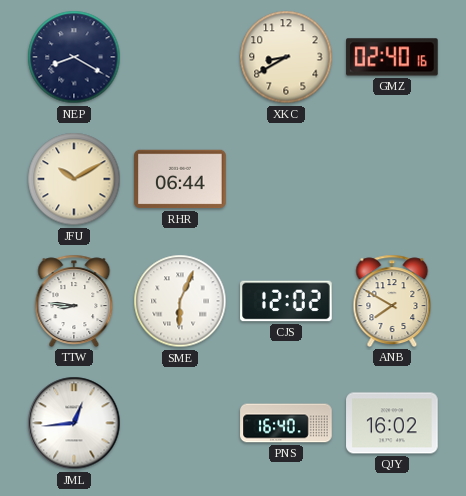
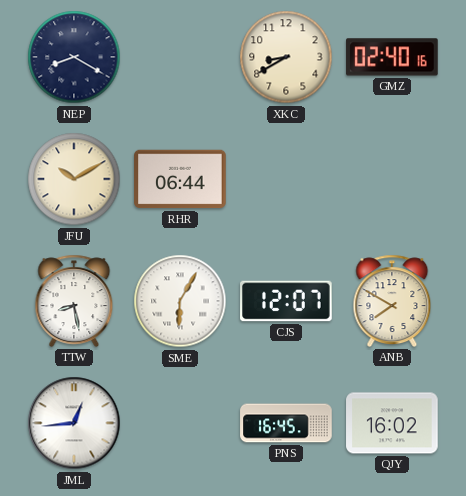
TTW: 8:46 -> 8:28 (74, 301)
SME: 6:04 -> 6:05 (180, 301)
CJS: 12:02 -> 12:07 (286, 301)
PNS: 16:40 -> 16:45 (286, 423)
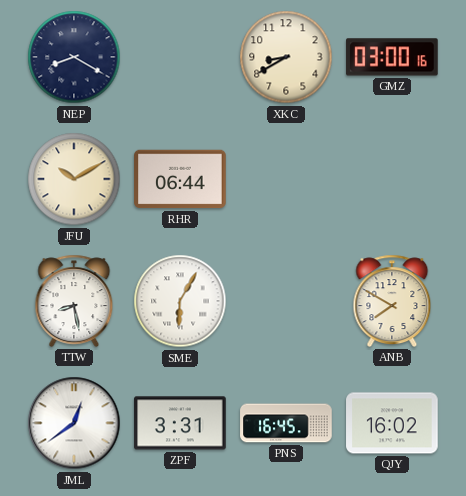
GMZ: 02:40 -> 03:00 (392, 57)
CJS: 12:07 -> none (286, 301)
JML: 12:44 -> 12:39 (74, 423)
ZPF: none -> 3:31 (180, 423)
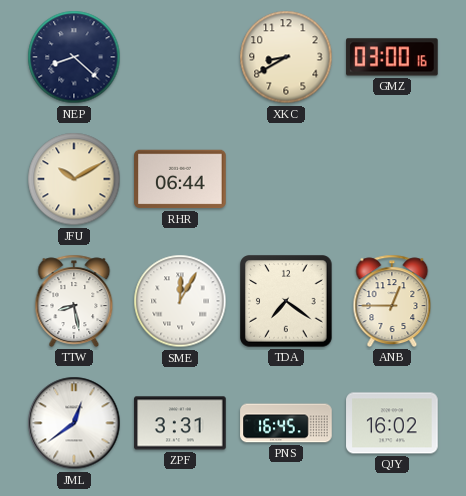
NEP: 8:20 -> 8:22 (74, 57)
SME: 6:05 -> 12:05 (180, 301)
TDA: none -> 7:21 (286, 301)
ANB: 7:50 -> 12:45 (392, 301)
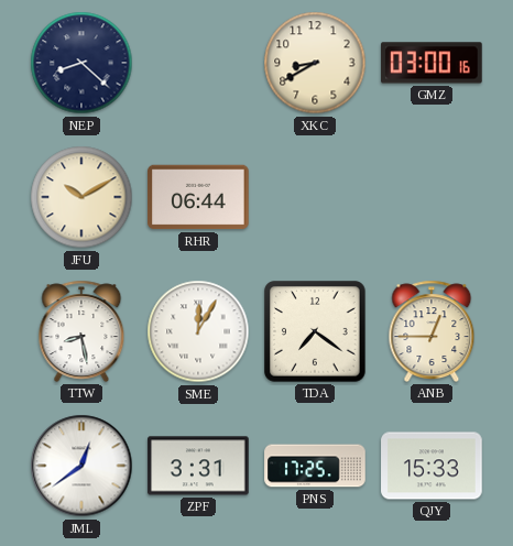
PNS: 16:45 -> 17:25 (315, 466)
QJY: 16:02 -> 15:33 (432, 466)
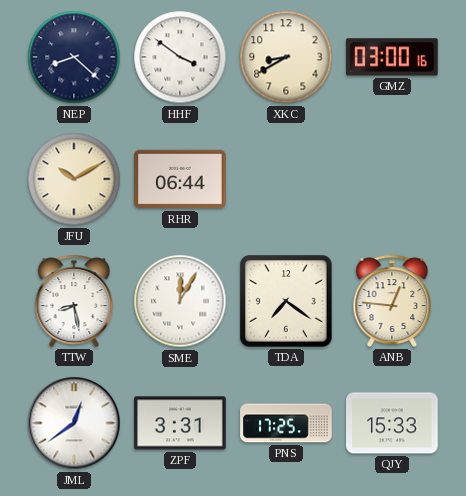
HHF: none -> 3:51 (180, 57)
ANB: 12:45 -> 12:46 (392, 301)
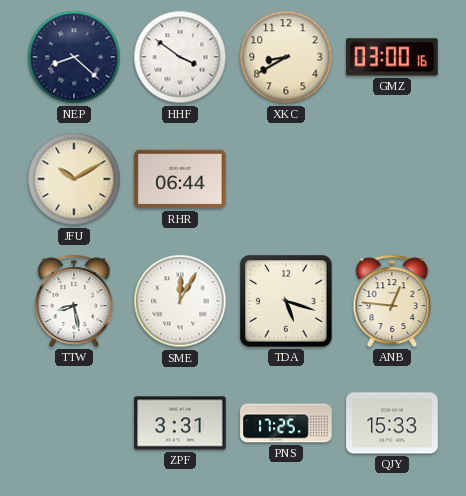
TDA: 7:21 -> 5:18 (286, 301)
JML: 12:39 -> none (74, 423)
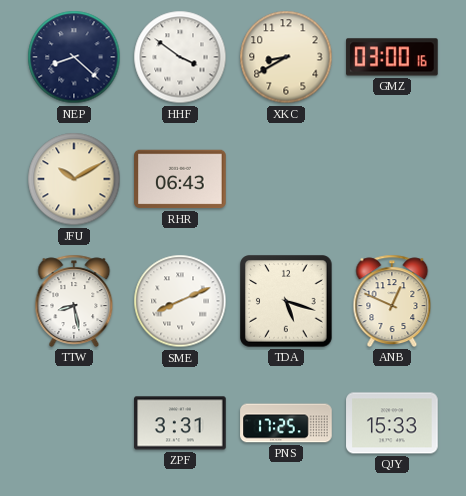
RHR: 06:44 -> 06:43 (180, 179)
SME: 12:05 -> 8:11 (180, 301)
ANB: 12:46 -> 12:49 (392, 301)
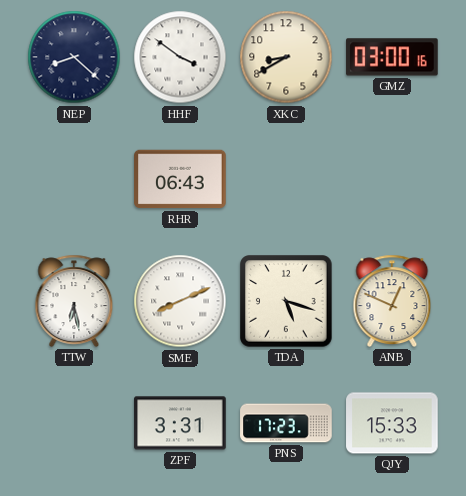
JFU: 10:10 -> none (74, 179)
TTW: 8:28 -> 6:28 (74, 301)
PNS: 17:25 -> 17:23 (286, 423)
